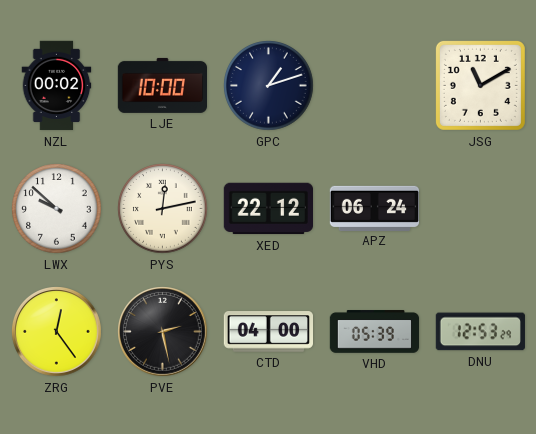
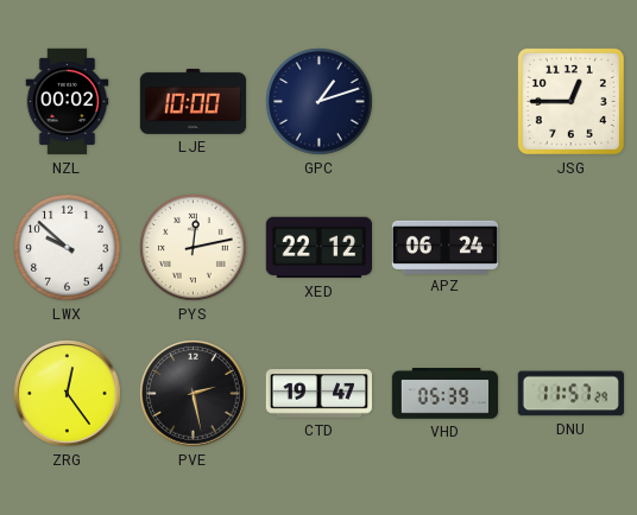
JSG: 11:10 -> 12:45 (570, 101)
CTD: 04:00 -> 19:47 (318, 394)
DNU: 12:53 -> 11:57 (570, 394)
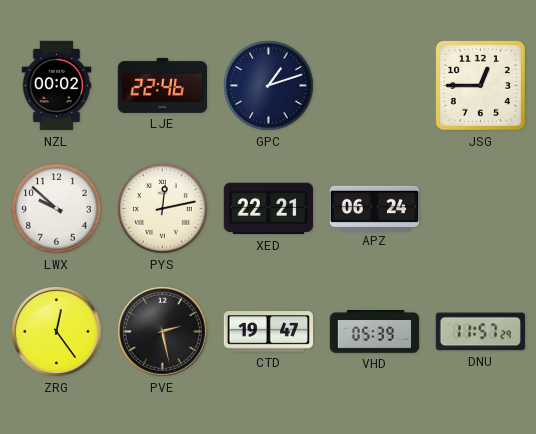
LJE: 10:00 -> 22:46 (162, 85)
XED: 22:12 -> 22:21 (268, 209)
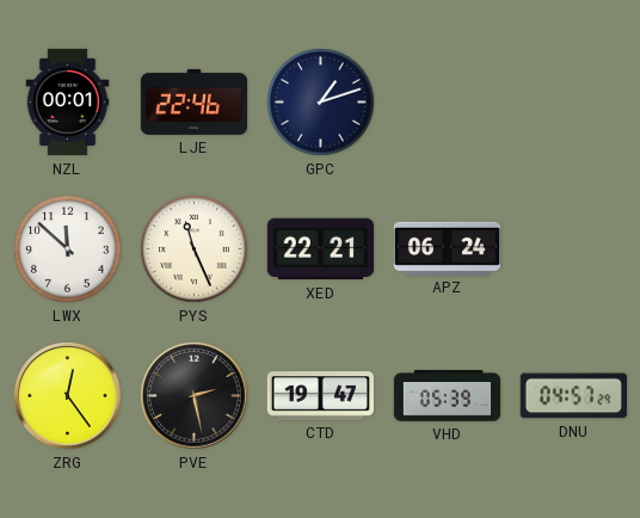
NZL: 00:02 -> 00:01 (68, 103)
JSG: 12:45 -> none (480, 85)
LWX: 9:52 -> 11:52 (68, 249)
PYS: 12:13 -> 11:26 (195, 249)
DNU: 11:57 -> 04:57 (573, 396)
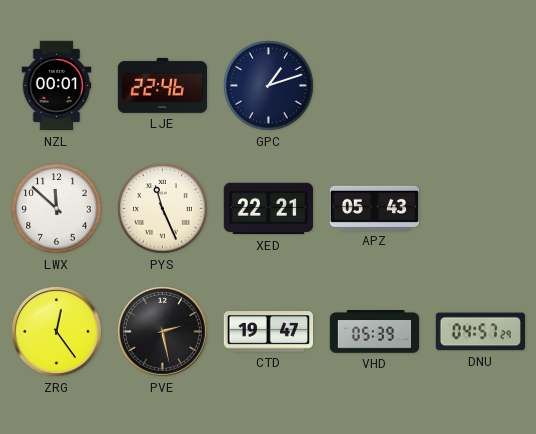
APZ: 06:24 -> 05:43 (375, 208)
